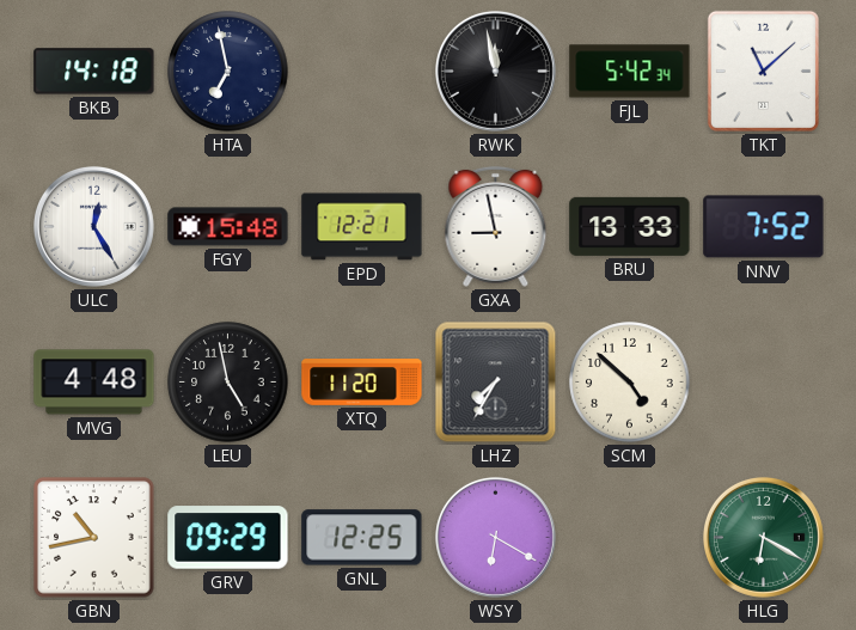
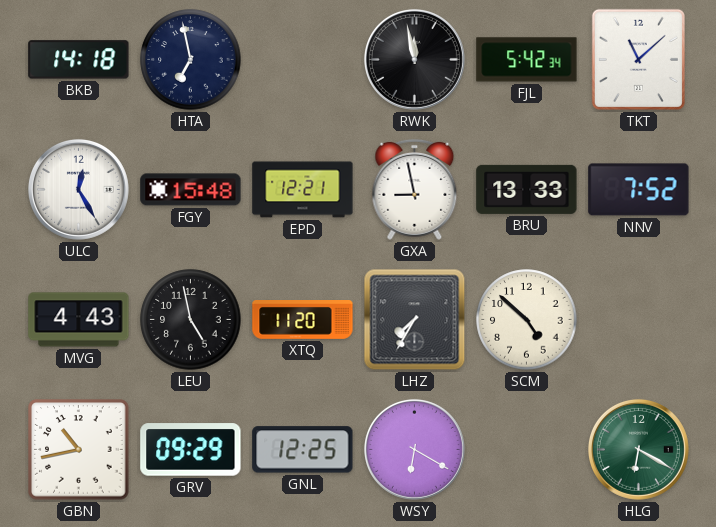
MVG: 4:48 -> 4:43 (79, 320)
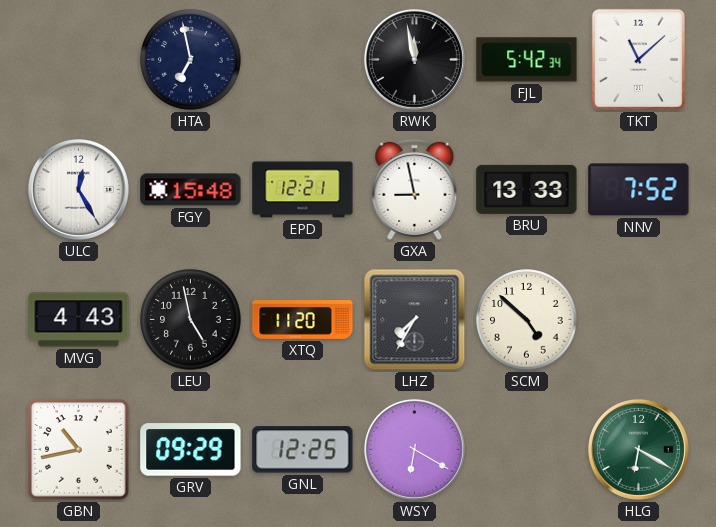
BKB: 14:18 -> none (79, 60)
